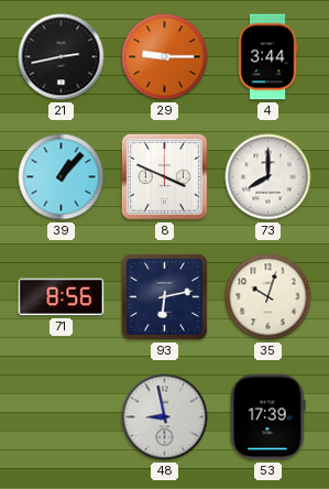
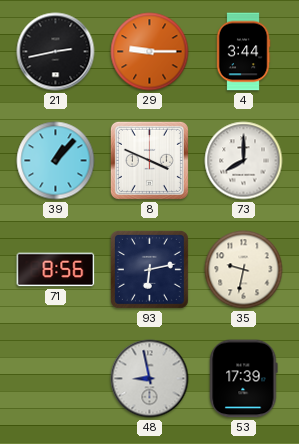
35: 10:03 -> 9:32 (244, 270)
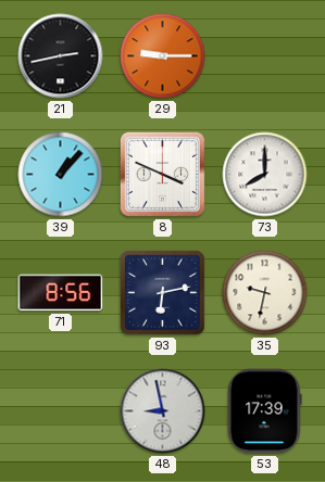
4: 3:44 -> none (243, 52)
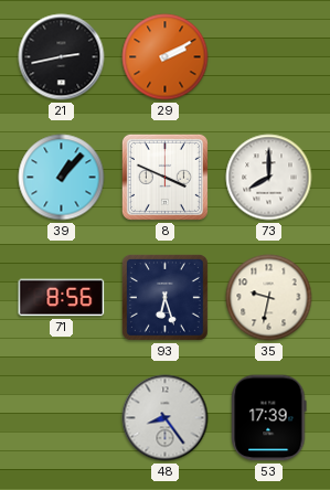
29: 9:15 -> 2:10 (166, 57)
93: 6:13 -> 6:27 (164, 297)
48: 8:58 -> 8:24 (166, 418)
